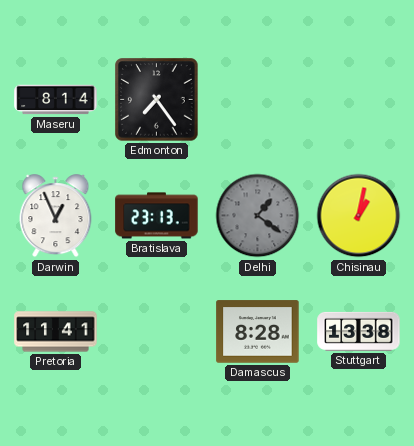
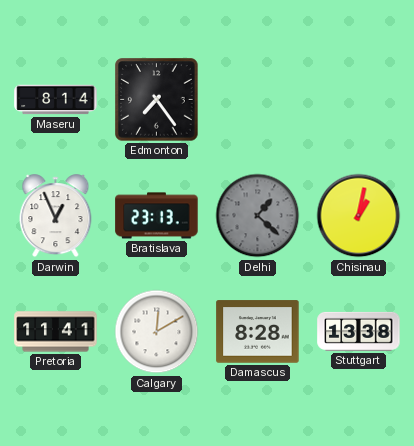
Delhi: 1:21 -> 1:22 (258, 216)
Calgary: none -> 12:10 (157, 332)
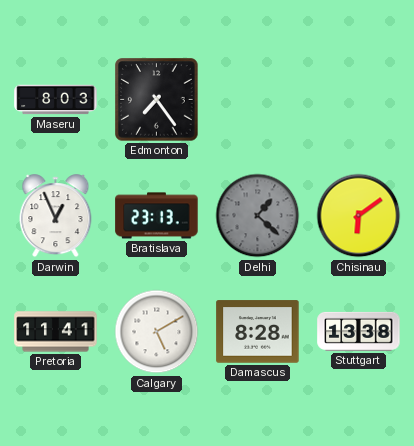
Maseru: 8:14 -> 8:03 (56, 100)
Chisinau: 1:02 -> 6:09 (359, 216)
Calgary: 12:10 -> 5:10 (157, 332)
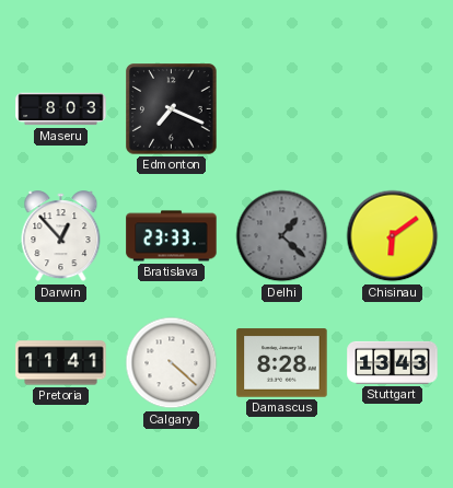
Edmonton: 7:24 -> 7:19 (172, 109)
Darwin: 12:56 -> 12:53 (61, 236)
Bratislava: 23:13 -> 23:33 (172, 236)
Calgary: 5:10 -> 4:22 (172, 363)
Stuttgart: 13:38 -> 13:43 (393, 362)
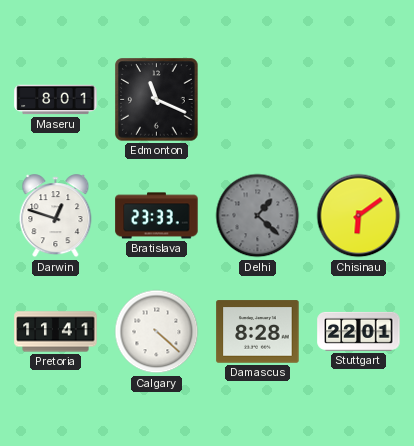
Maseru: 8:03 -> 8:01 (56, 100)
Edmonton: 7:19 -> 11:19 (157, 100)
Darwin: 12:53 -> 12:48 (56, 216)
Stuttgart: 13:43 -> 22:01 (359, 331)
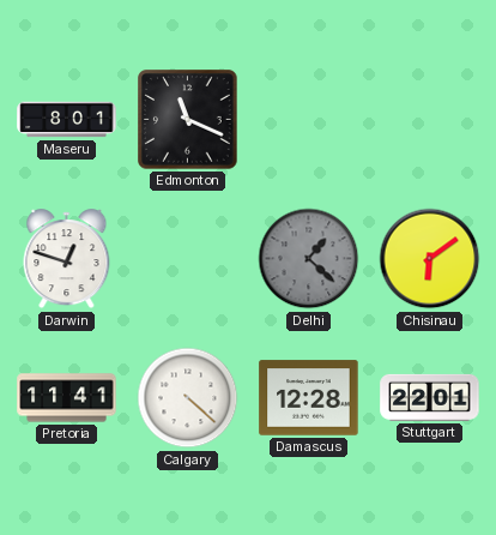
Bratislava: 23:33 -> none (157, 216)
Damascus: 8:28 -> 12:28 (309, 398)
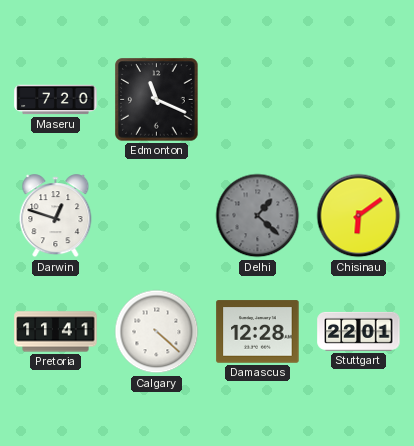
Maseru: 8:01 -> 7:20 (56, 100)
